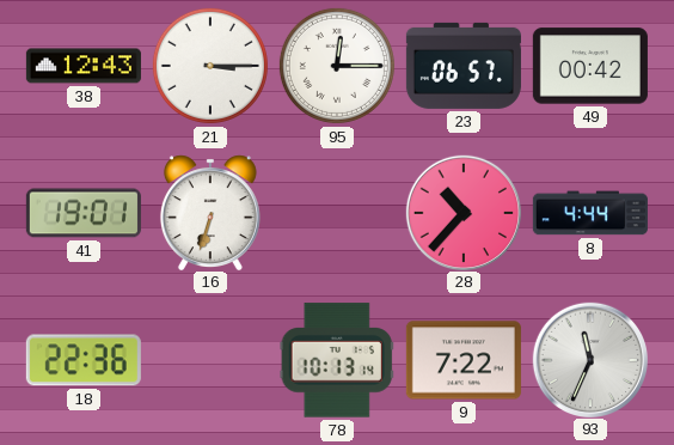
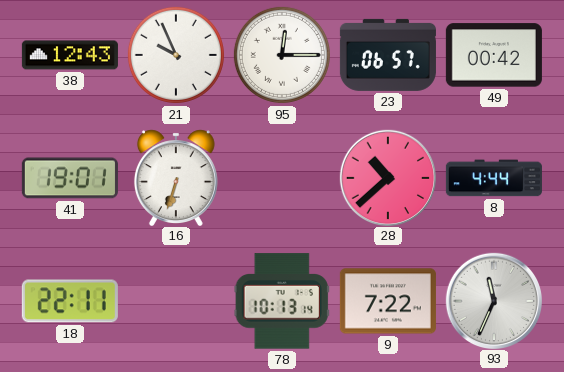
21: 3:15 -> 9:56 (176, 55)
28: 10:37 -> 10:38 (387, 177)
18: 22:36 -> 22:11 (70, 301)
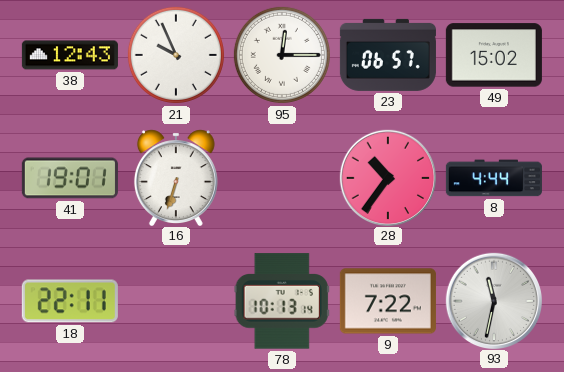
49: 00:42 -> 15:02 (494, 55)
28: 10:38 -> 10:36 (387, 177)
93: 11:34 -> 11:32 (493, 300)
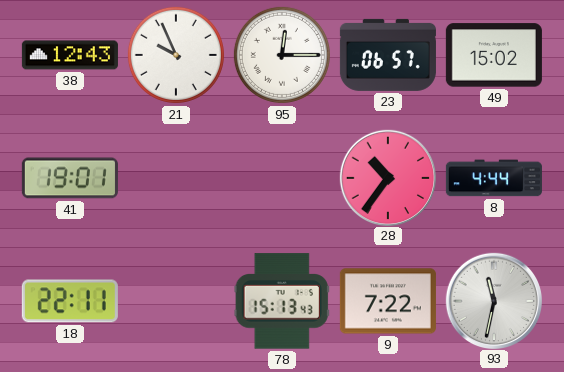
16: 6:33 -> none (176, 177)
78: 10:13 -> 15:13 (282, 301)
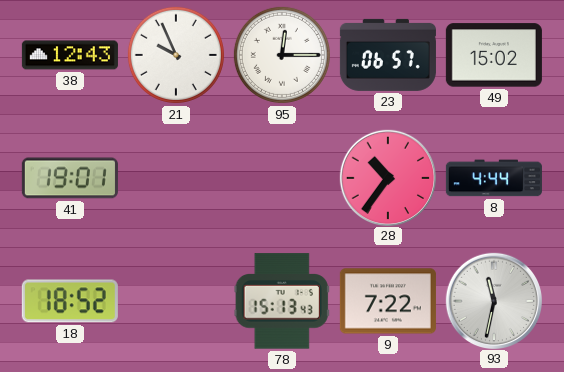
18: 22:11 -> 18:52 (70, 301)
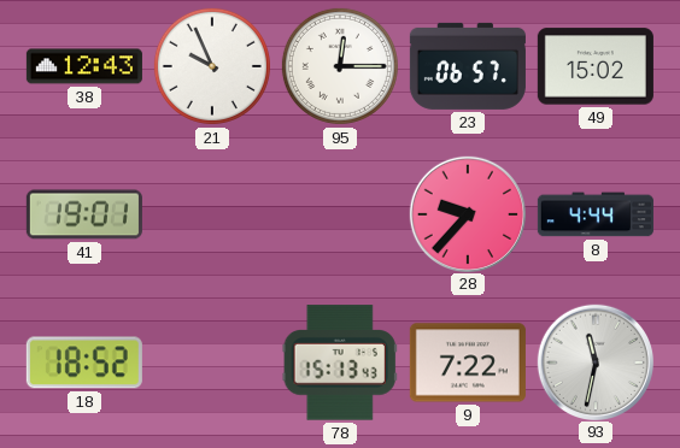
28: 10:36 -> 9:37 (467, 213)
